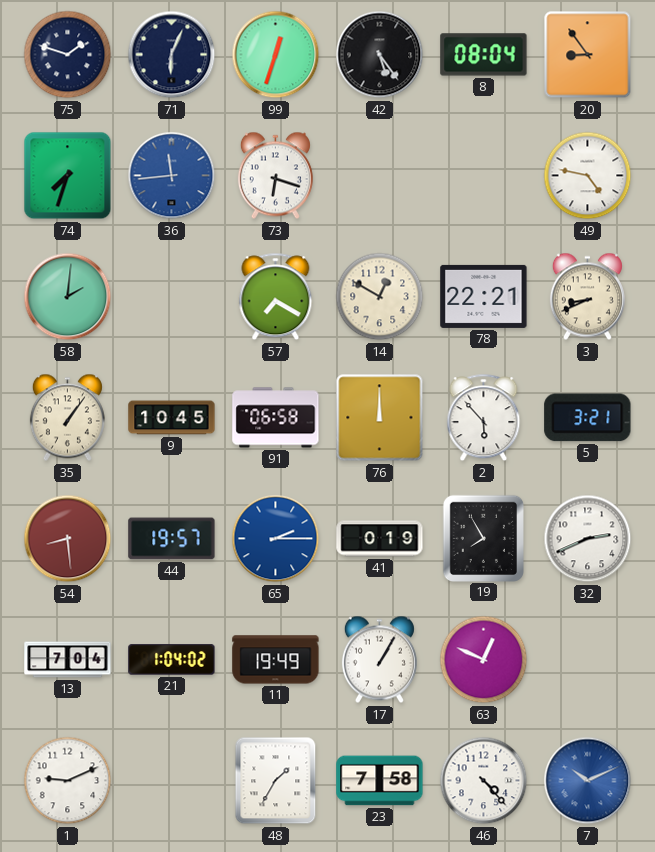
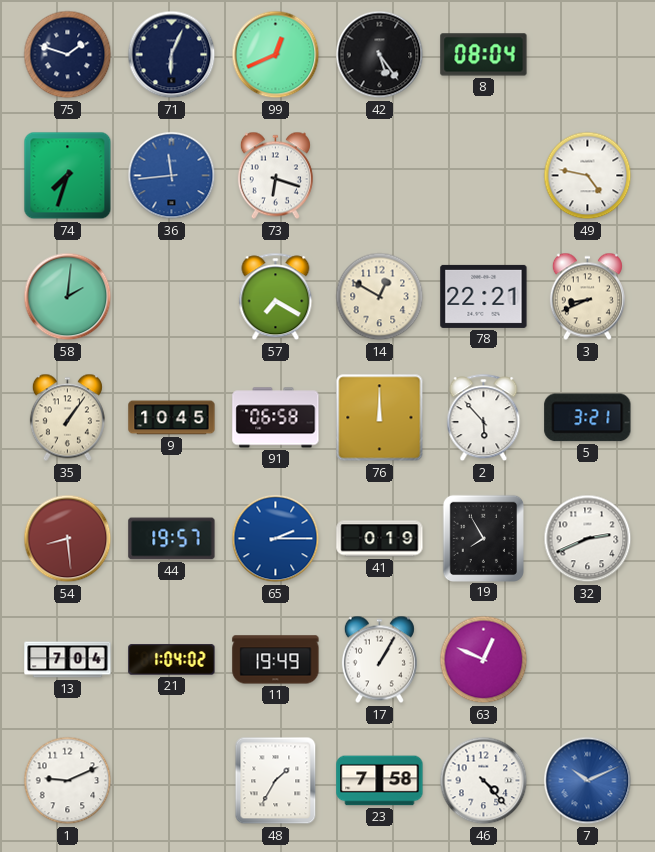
99: 12:33 -> 12:41 (276, 55)
20: 8:54 -> none (588, 55)
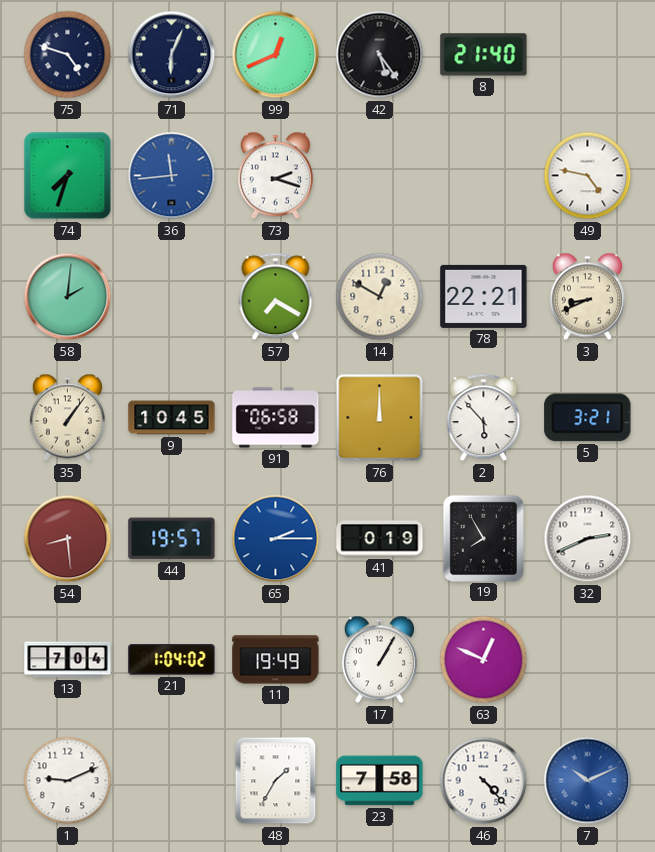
75: 1:48 -> 4:48 (68, 55)
8: 08:04 -> 21:40 (484, 55)
73: 6:18 -> 2:18 (275, 176)
